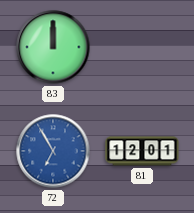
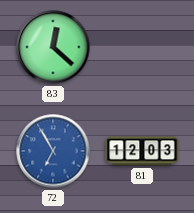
83: 12:00 -> 12:22 (53, 47)
81: 12:01 -> 12:03 (142, 151)
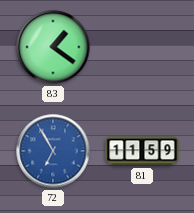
83: 12:22 -> 1:21 (53, 47)
81: 12:03 -> 11:59 (142, 151)
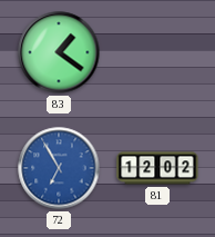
81: 11:59 -> 12:02 (157, 168)
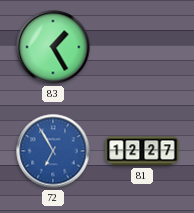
83: 1:21 -> 1:25 (53, 47)
81: 12:02 -> 12:27 (142, 151)
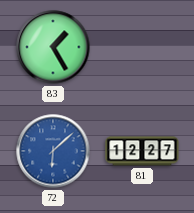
72: 6:55 -> 6:08 (53, 151)
